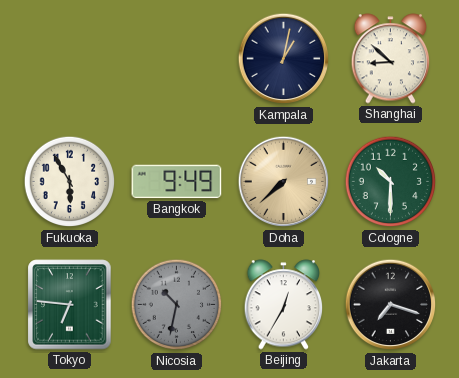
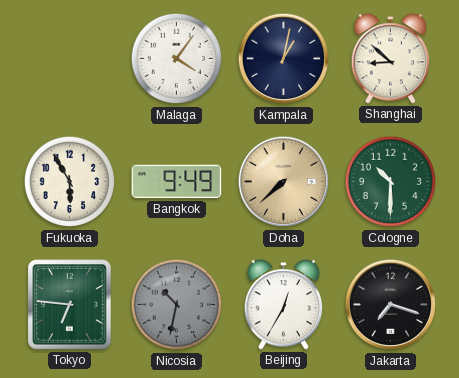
Malaga: none -> 4:06 (177, 59)
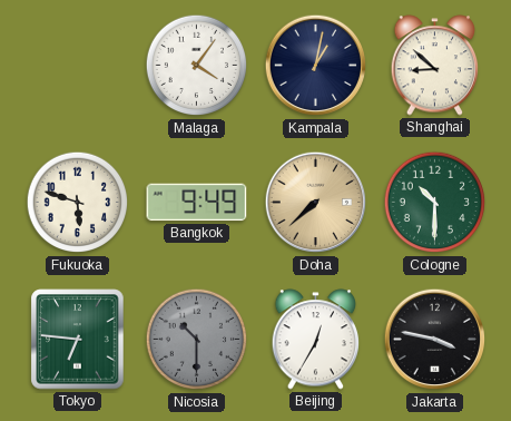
Fukuoka: 5:55 -> 5:48 (78, 203)
Nicosia: 10:32 -> 10:30 (197, 340)
Jakarta: 7:18 -> 3:47 (435, 340)
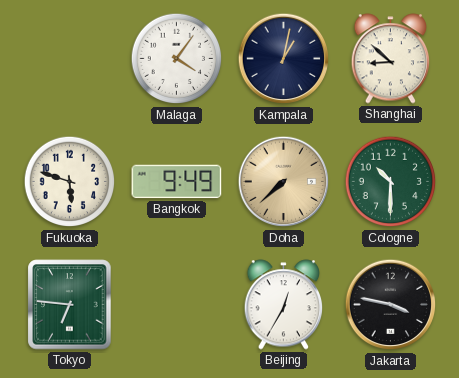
Nicosia: 10:30 -> none (197, 340)
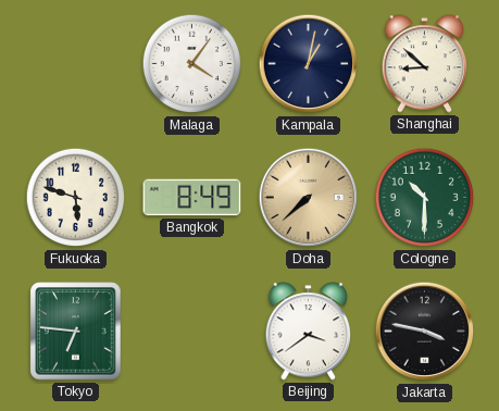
Bangkok: 9:49 -> 8:49 (192, 198)
Beijing: 12:35 -> 3:39 (309, 332)
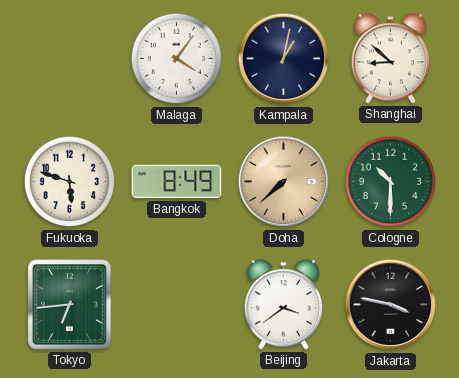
Tokyo: 6:46 -> 6:44 (70, 305)
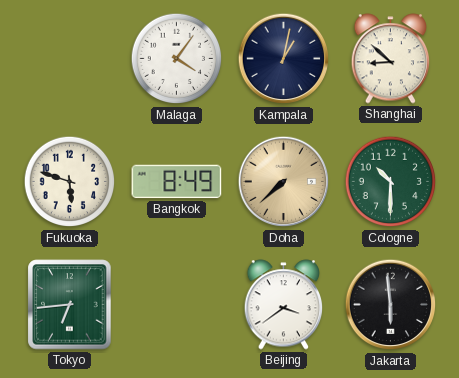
Jakarta: 3:47 -> 5:59 (391, 305)
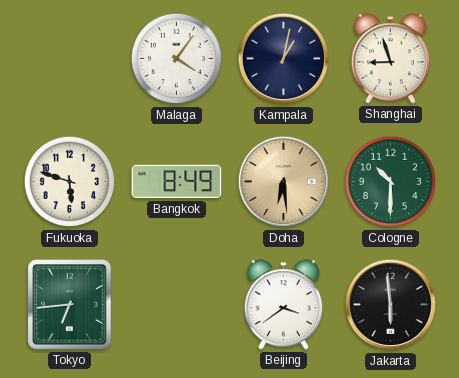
Shanghai: 8:52 -> 8:57 (391, 59)
Doha: 7:38 -> 6:29 (284, 182)
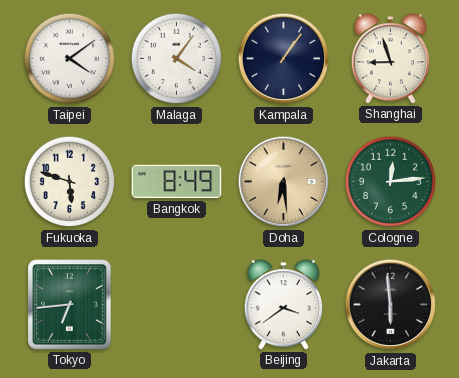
Taipei: none -> 4:09 (70, 59)
Kampala: 1:02 -> 1:06 (284, 59)
Cologne: 10:30 -> 12:14 (391, 182)
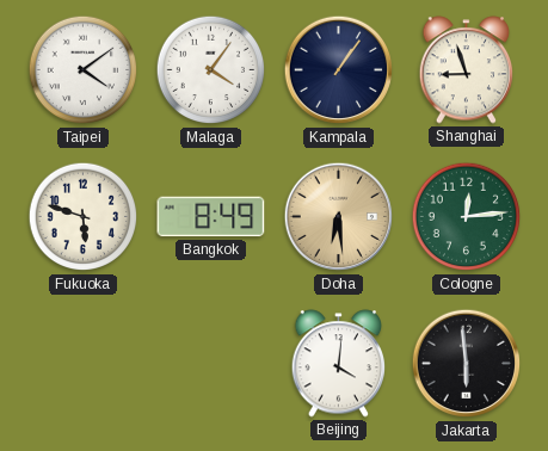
Tokyo: 6:44 -> none (70, 305)
Beijing: 3:39 -> 4:01 (339, 364)
